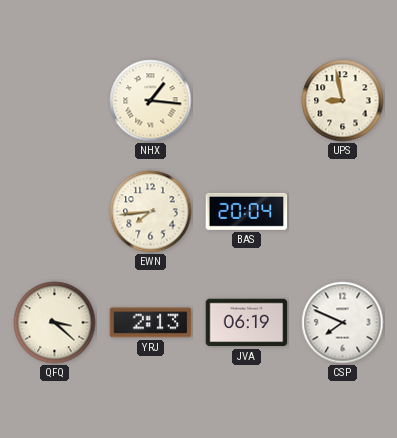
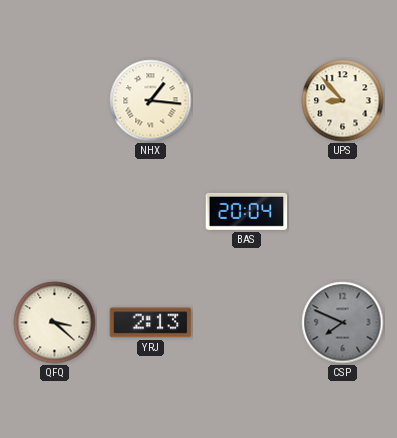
UPS: 8:58 -> 8:53 (343, 101)
EWN: 7:44 -> none (151, 212)
JVA: 06:19 -> none (247, 323)
CSP dial: white -> grey (343, 323)
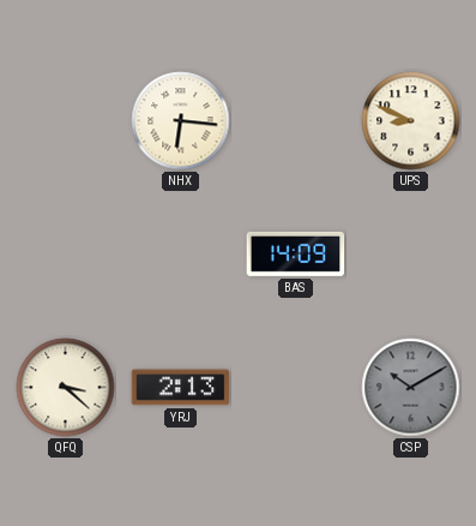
NHX: 1:16 -> 6:16 (181, 121)
UPS: 8:53 -> 8:49 (411, 121)
BAS: 20:04 -> 14:09 (296, 253)
CSP: 7:49 -> 10:10 (411, 388)
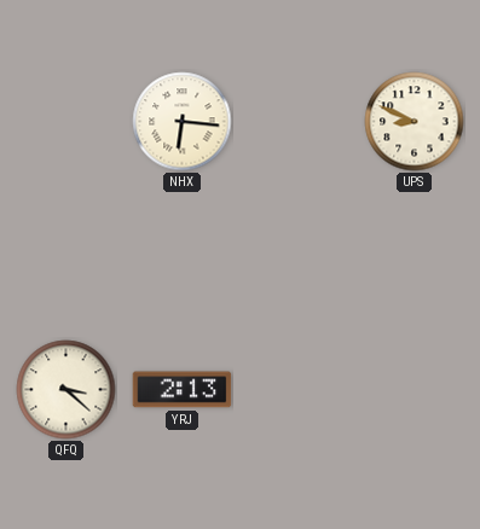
BAS: 14:09 -> none (296, 253)
CSP: 10:10 -> none (411, 388)
